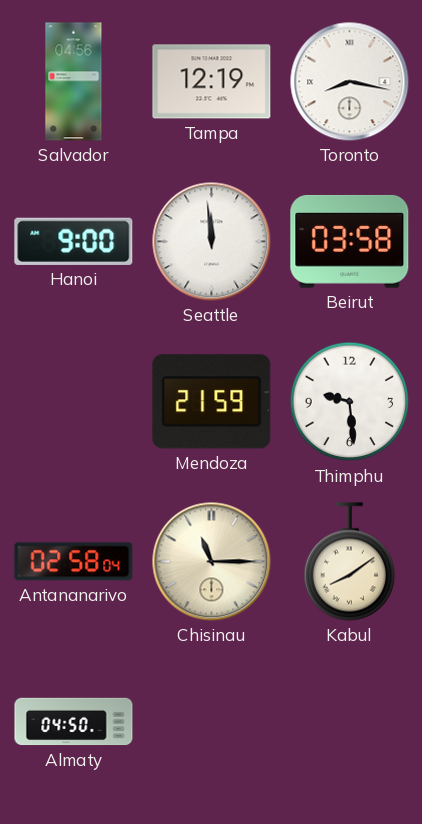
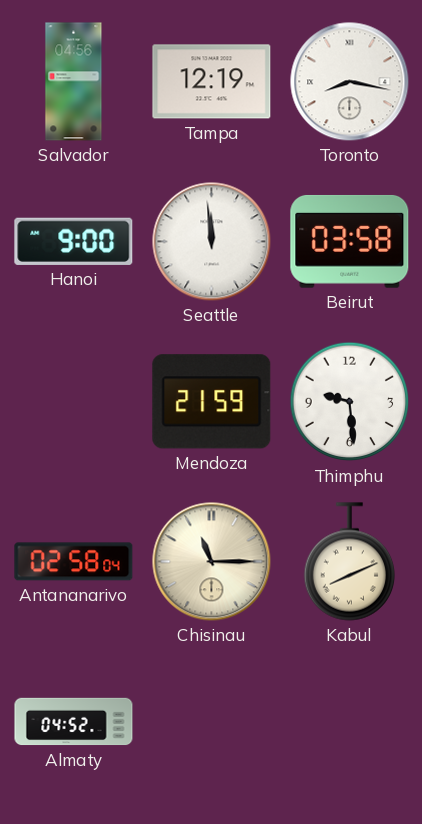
Kabul: 8:09 -> 8:11 (349, 562)
Almaty: 04:50 -> 04:52 (74, 722)
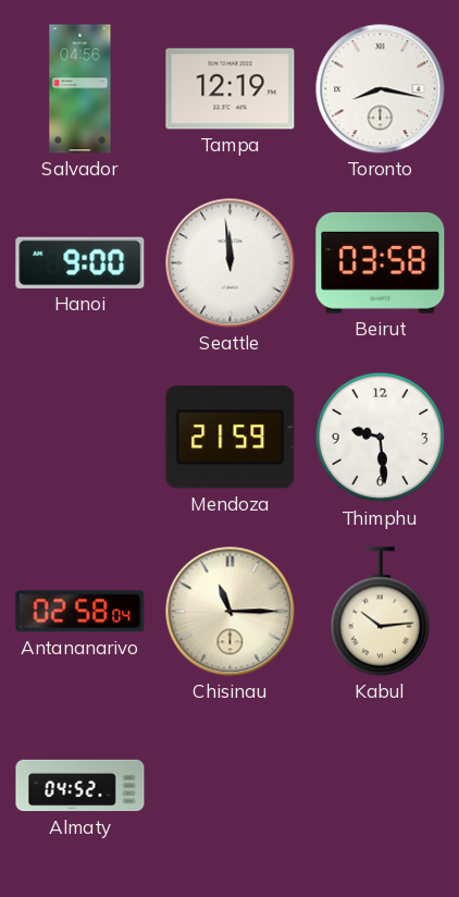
Kabul: 8:11 -> 10:14 (380, 612)
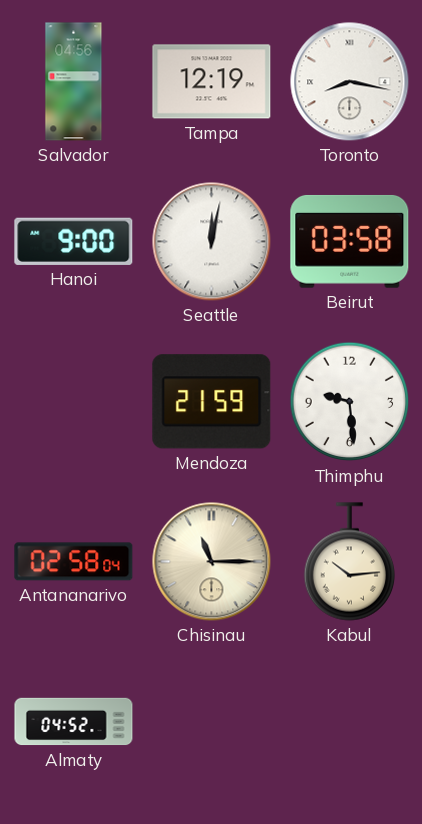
Seattle: 11:59 -> 12:02 (212, 242)
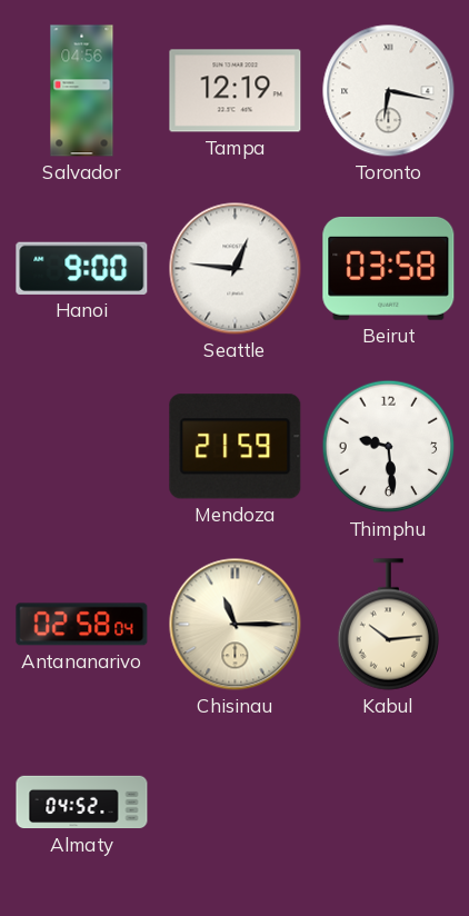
Toronto: 8:17 -> 6:17 (389, 91)
Seattle: 12:02 -> 12:46 (236, 269)
